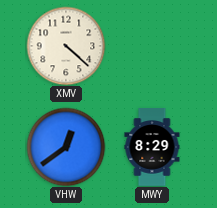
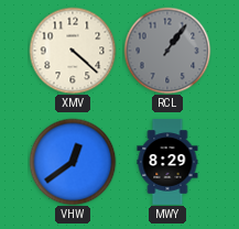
RCL: none -> 1:06 (167, 51)
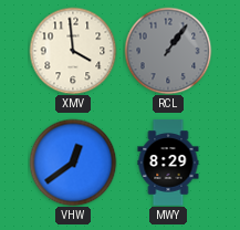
XMV: 4:22 -> 3:59 (73, 51)
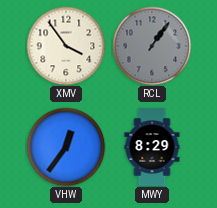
XMV: 3:59 -> 3:54 (66, 46)
VHW: 12:39 -> 12:36 (66, 147)
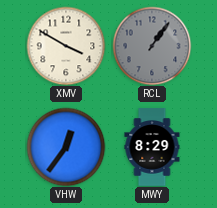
XMV: 3:54 -> 3:50 (66, 46)
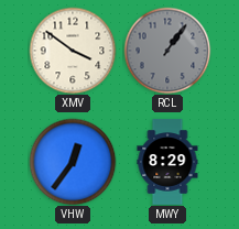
XMV: 3:50 -> 3:51 (73, 51)
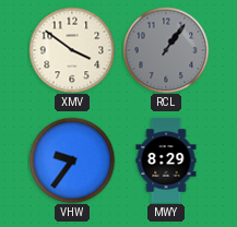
VHW: 12:36 -> 9:36 (72, 160)
